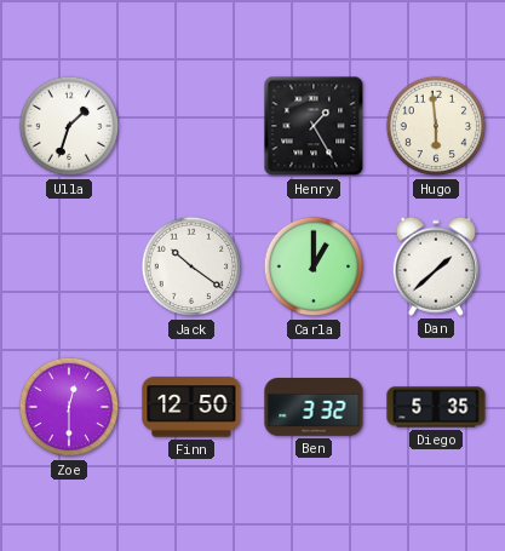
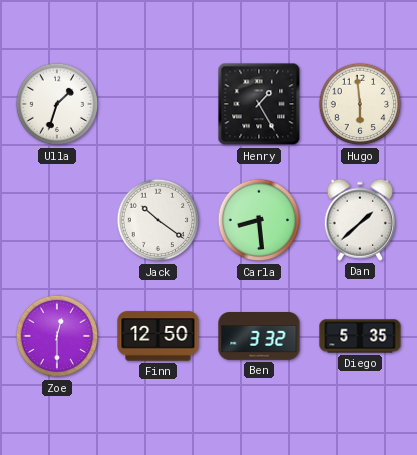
Carla: 1:00 -> 8:29 (259, 220)
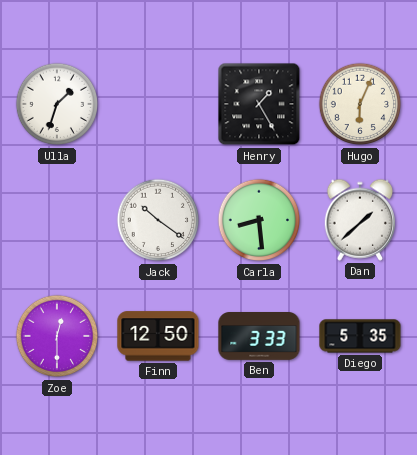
Hugo: 5:59 -> 6:04 (360, 104)
Ben: 3:32 -> 3:33 (259, 337)
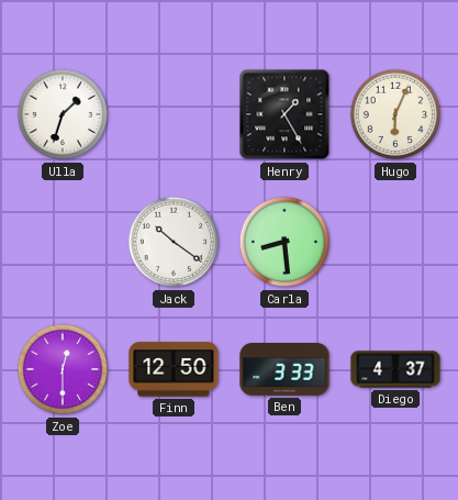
Dan: 1:38 -> none (359, 220)
Diego: 5:35 -> 4:37 (395, 369)
